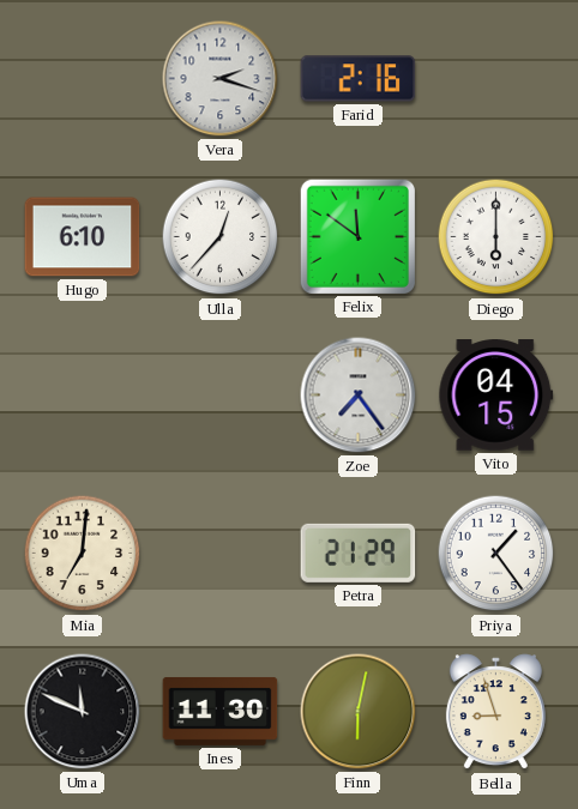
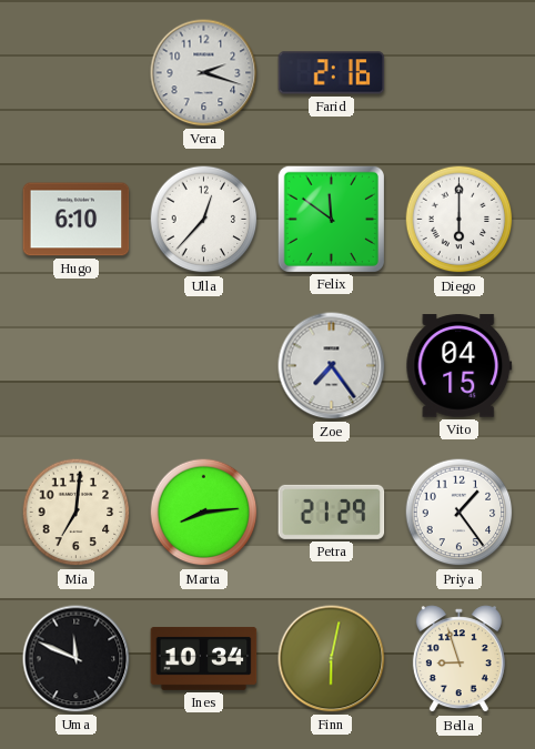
Marta: none -> 8:14 (204, 513)
Ines: 11:30 -> 10:34 (204, 658)
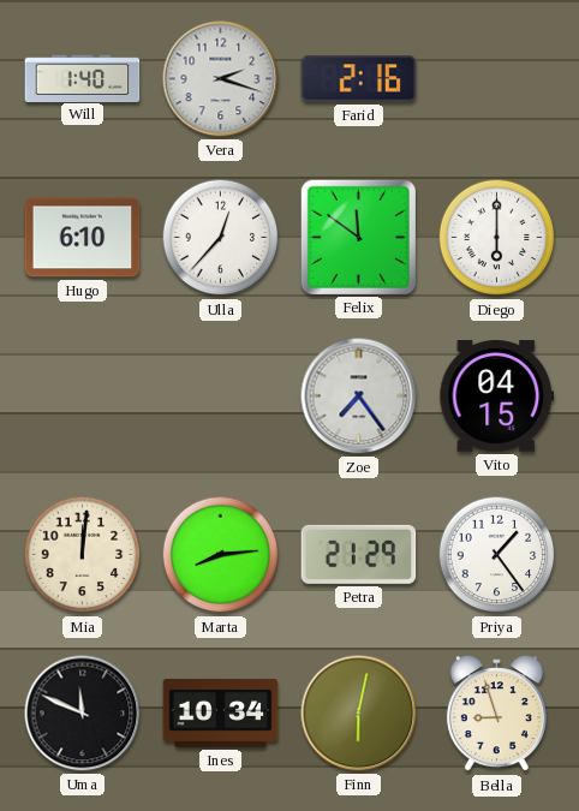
Will: none -> 1:40 (83, 78)
Mia: 7:01 -> 12:01 (83, 555)
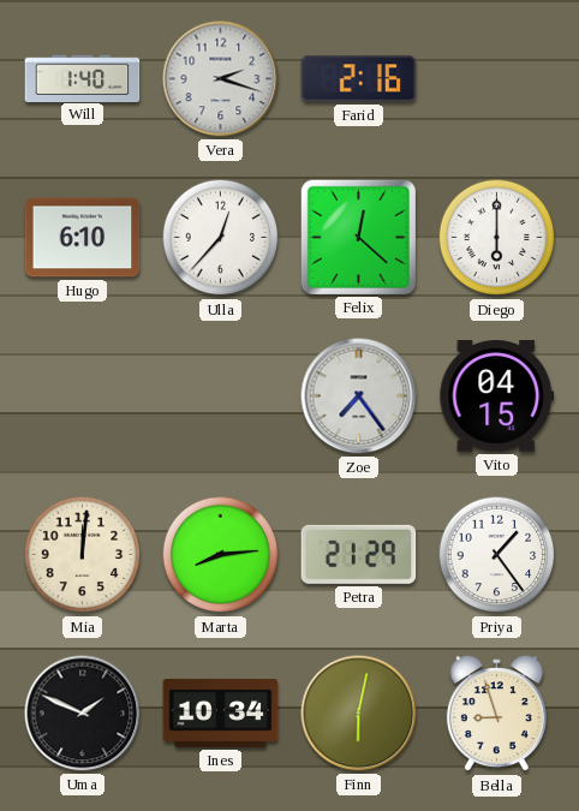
Felix: 11:51 -> 12:22 (358, 237)
Uma: 11:49 -> 1:49 (83, 714)
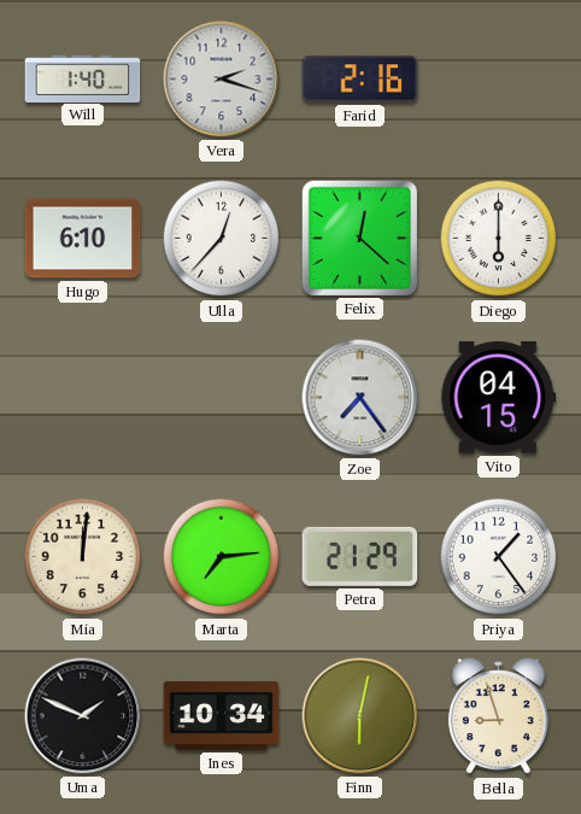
Marta: 8:14 -> 7:14 (222, 557)
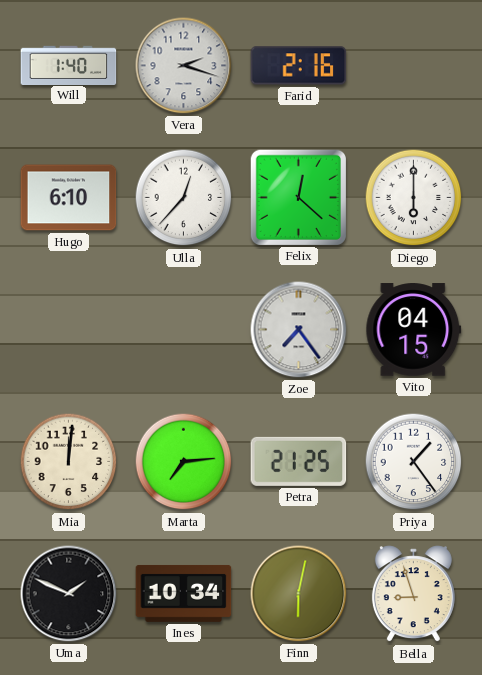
Petra: 21:29 -> 21:25 (299, 461)
